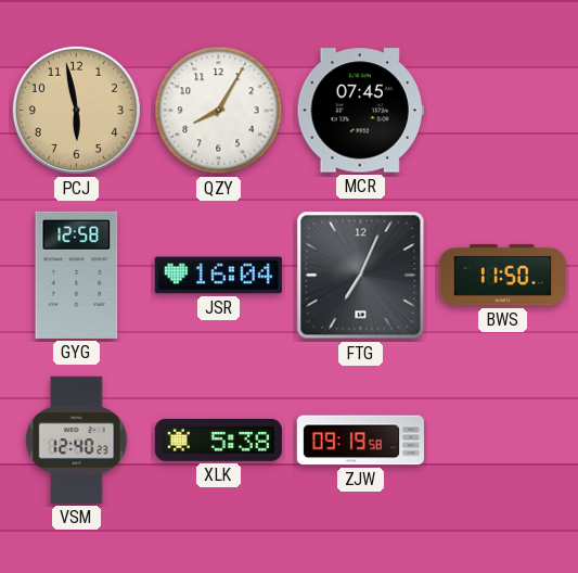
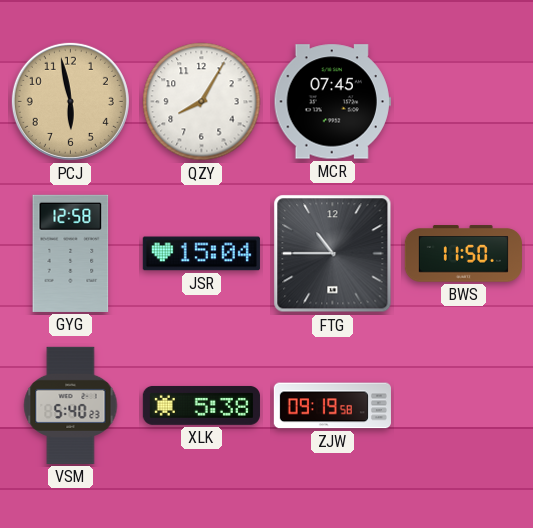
JSR: 16:04 -> 15:04 (201, 254)
FTG: 7:04 -> 10:45 (333, 254)
VSM: 12:40 -> 5:40 (71, 405)
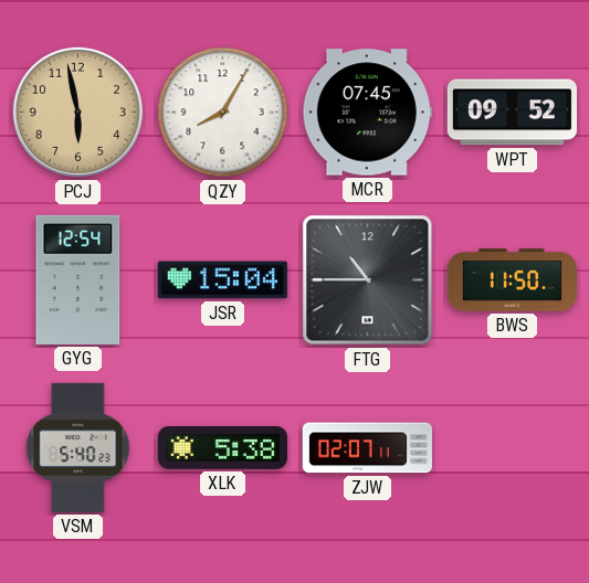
WPT: none -> 09:52 (512, 113)
GYG: 12:58 -> 12:54 (78, 279)
ZJW: 09:19 -> 02:07 (367, 448)
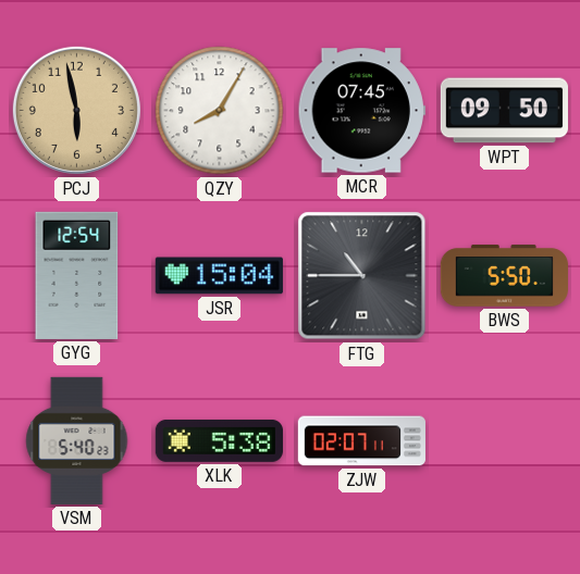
WPT: 09:52 -> 09:50 (504, 111)
BWS: 11:50 -> 5:50 (504, 276)
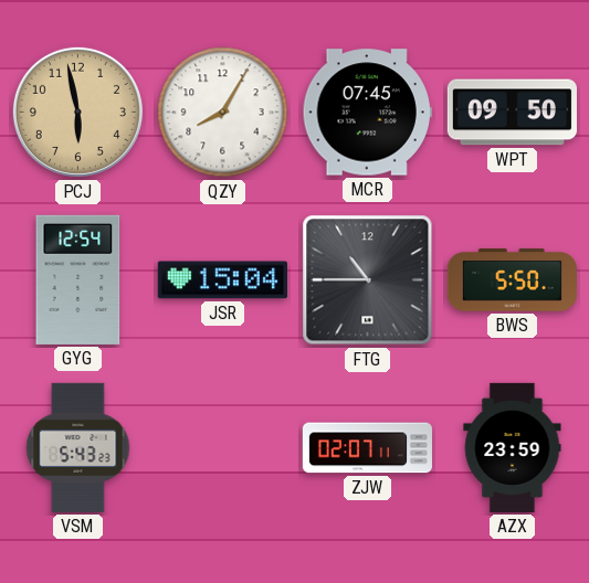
VSM: 5:40 -> 5:43 (78, 447)
XLK: 5:38 -> none (219, 440)
AZX: none -> 23:59 (513, 447)
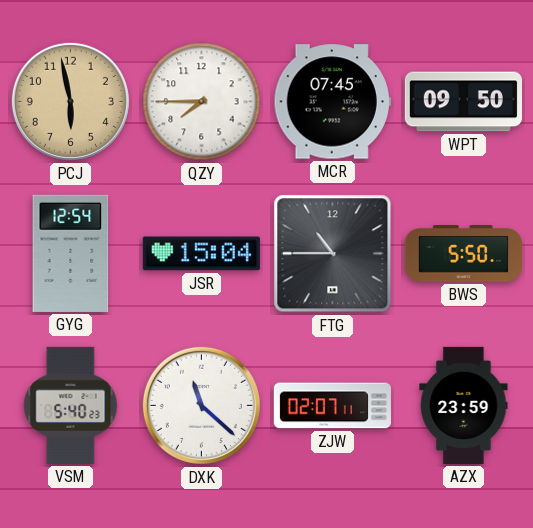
QZY: 8:05 -> 7:45 (202, 102)
VSM: 5:43 -> 5:40 (71, 405)
DXK: none -> 11:22 (201, 405)
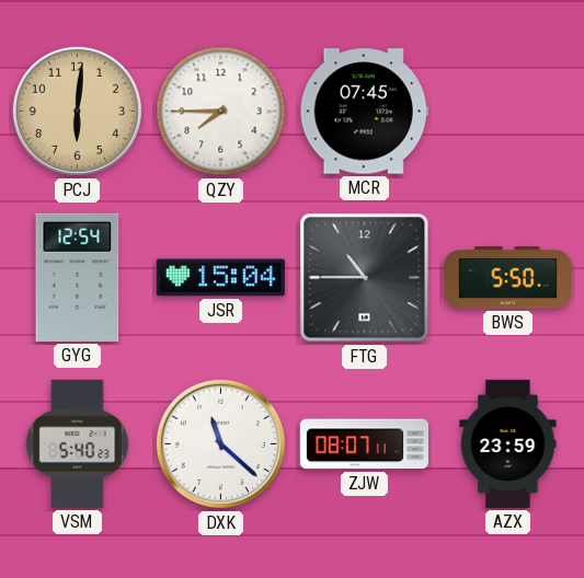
PCJ: 5:58 -> 6:01 (77, 111)
WPT: 09:50 -> none (463, 102)
ZJW: 02:07 -> 08:07 (364, 444)
